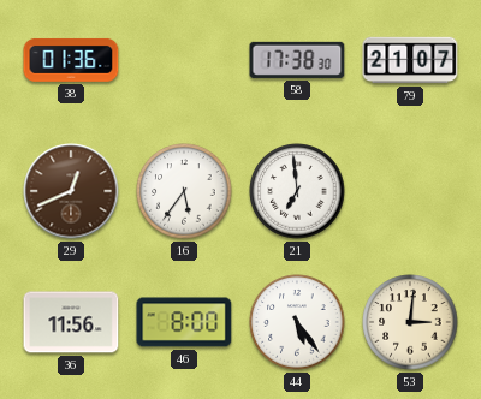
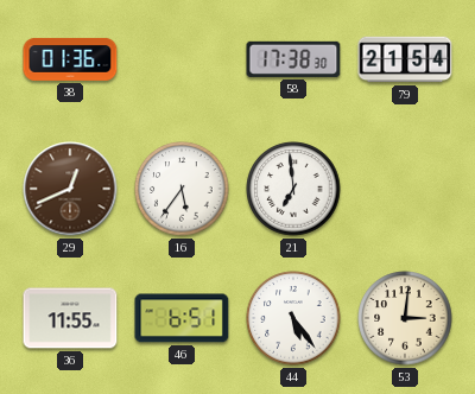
79: 21:07 -> 21:54 (405, 59)
36: 11:56 -> 11:55 (70, 318)
46: 8:00 -> 6:51 (182, 318)
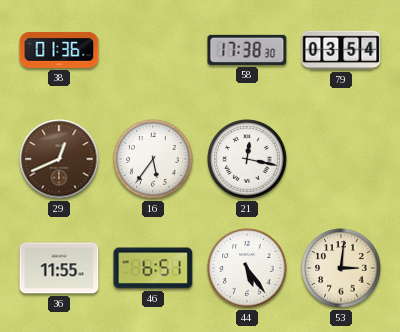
79: 21:54 -> 03:54 (341, 50)
21: 6:59 -> 12:17 (247, 159)
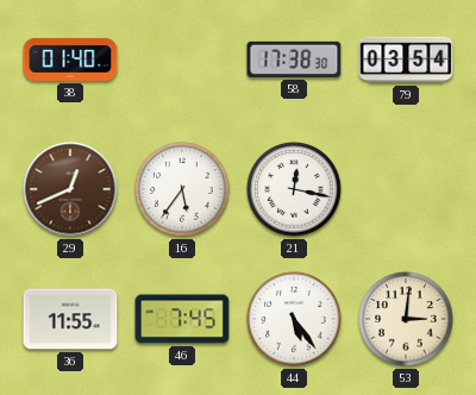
38: 01:36 -> 01:40 (70, 59)
46: 6:51 -> 7:45 (182, 319)
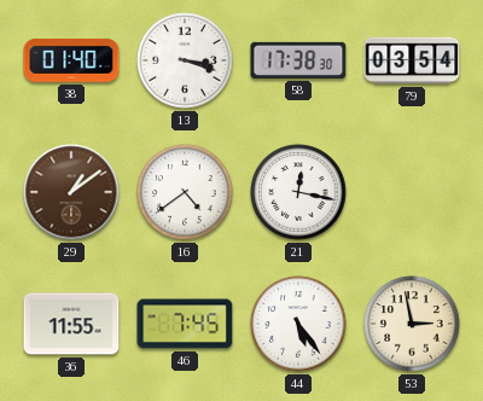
13: none -> 3:18 (185, 60)
29: 12:41 -> 1:09 (71, 192)
16: 5:36 -> 4:39 (185, 192)
53: 3:01 -> 2:58 (412, 324)
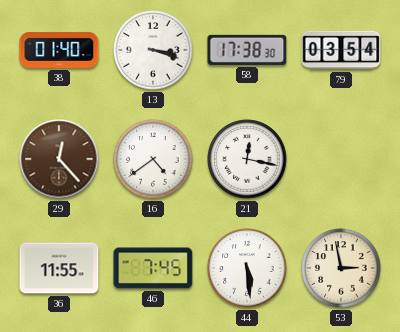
29: 1:09 -> 12:23 (59, 159)
44: 5:24 -> 5:29 (247, 268)
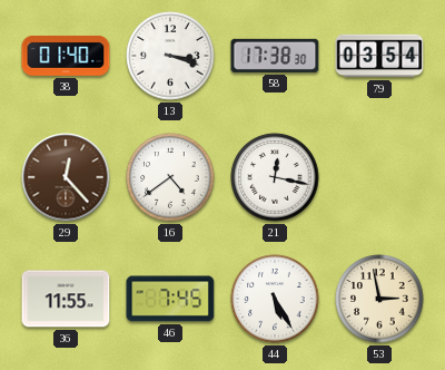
44: 5:29 -> 5:25 (275, 299)
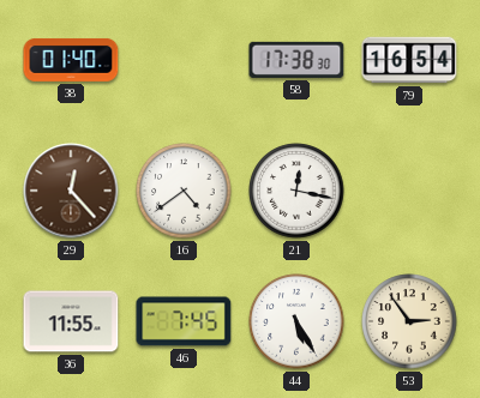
13: 3:18 -> none (170, 56)
79: 03:54 -> 16:54 (409, 60)
53: 2:58 -> 2:54 (409, 321)
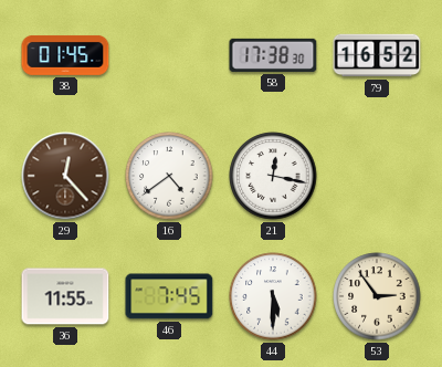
38: 01:40 -> 01:45 (65, 55)
79: 16:54 -> 16:52 (377, 55)
44: 5:25 -> 5:30 (273, 296)
